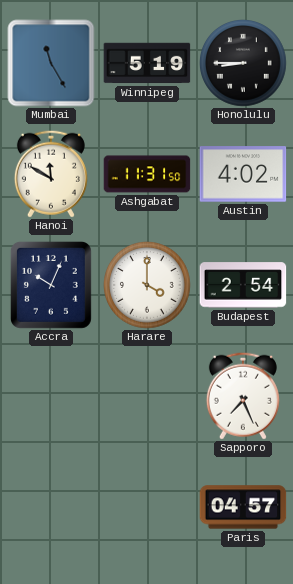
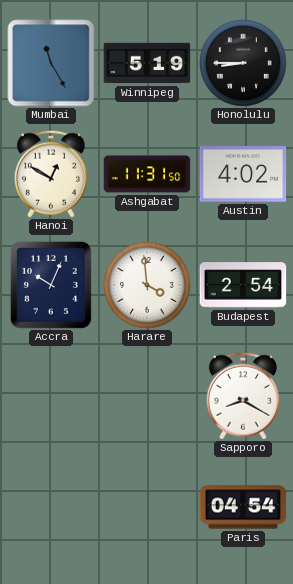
Hanoi: 11:50 -> 12:50 (51, 174)
Harare: 4:00 -> 3:59 (148, 286)
Sapporo: 7:26 -> 8:20 (243, 396)
Paris: 04:57 -> 04:54 (243, 507)
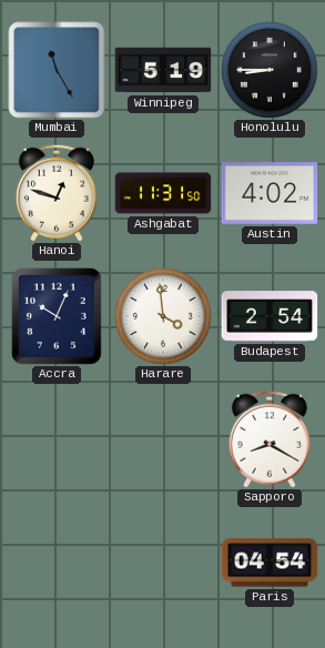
Hanoi: 12:50 -> 12:48 (57, 193)
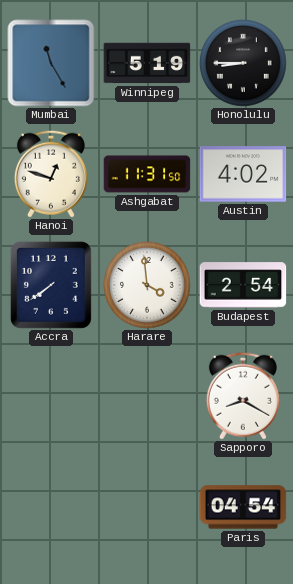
Accra: 10:04 -> 7:39 (51, 285)
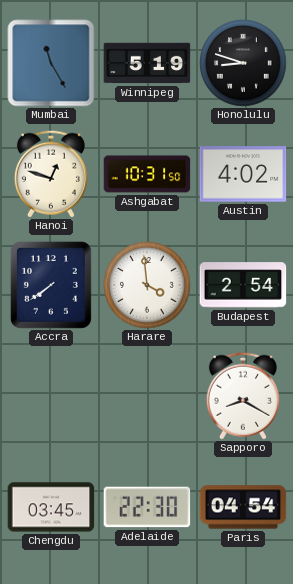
Honolulu: 8:45 -> 8:48 (244, 64)
Ashgabat: 11:31 -> 10:31 (147, 174)
Chengdu: none -> 03:45 (51, 507)
Adelaide: none -> 22:30 (147, 507)
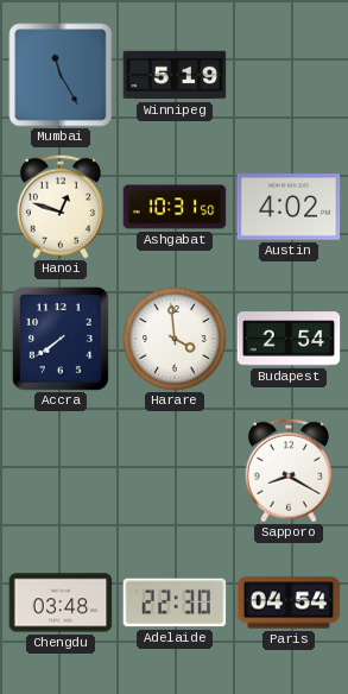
Honolulu: 8:48 -> none (244, 64)
Chengdu: 03:45 -> 03:48 (61, 602)
